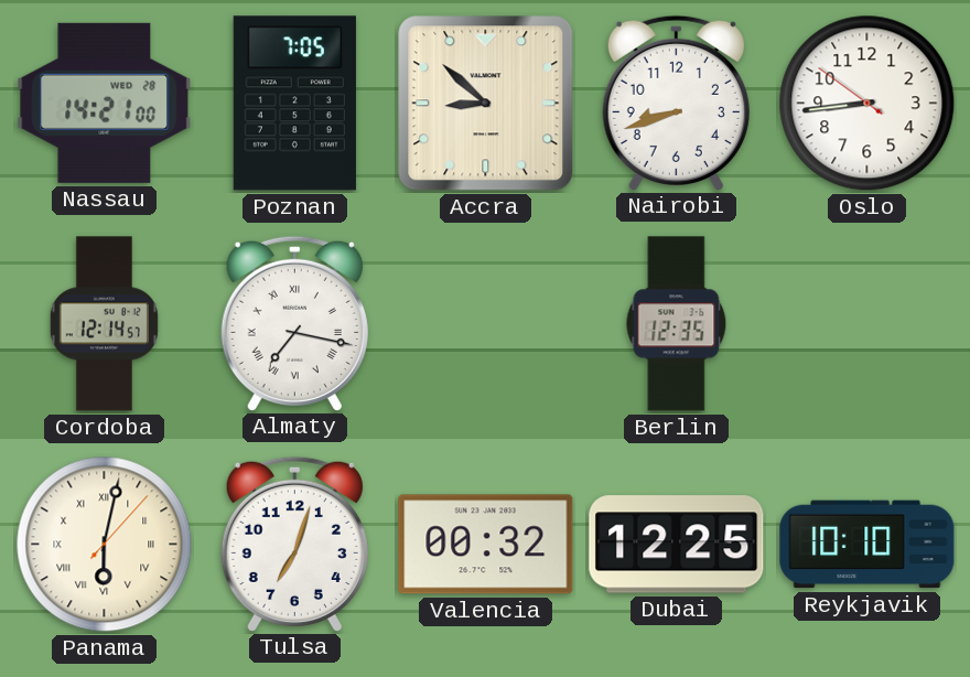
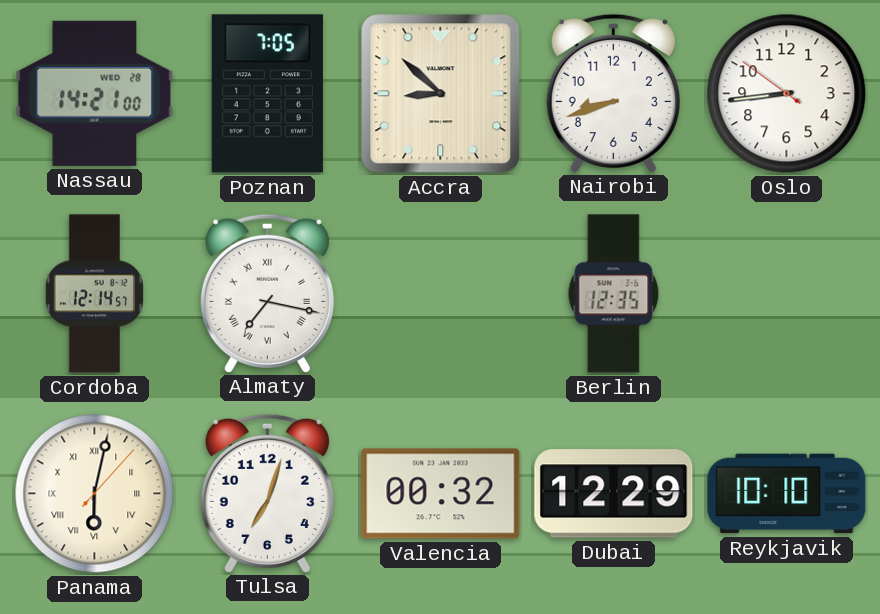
Dubai: 12:25 -> 12:29 (614, 494)
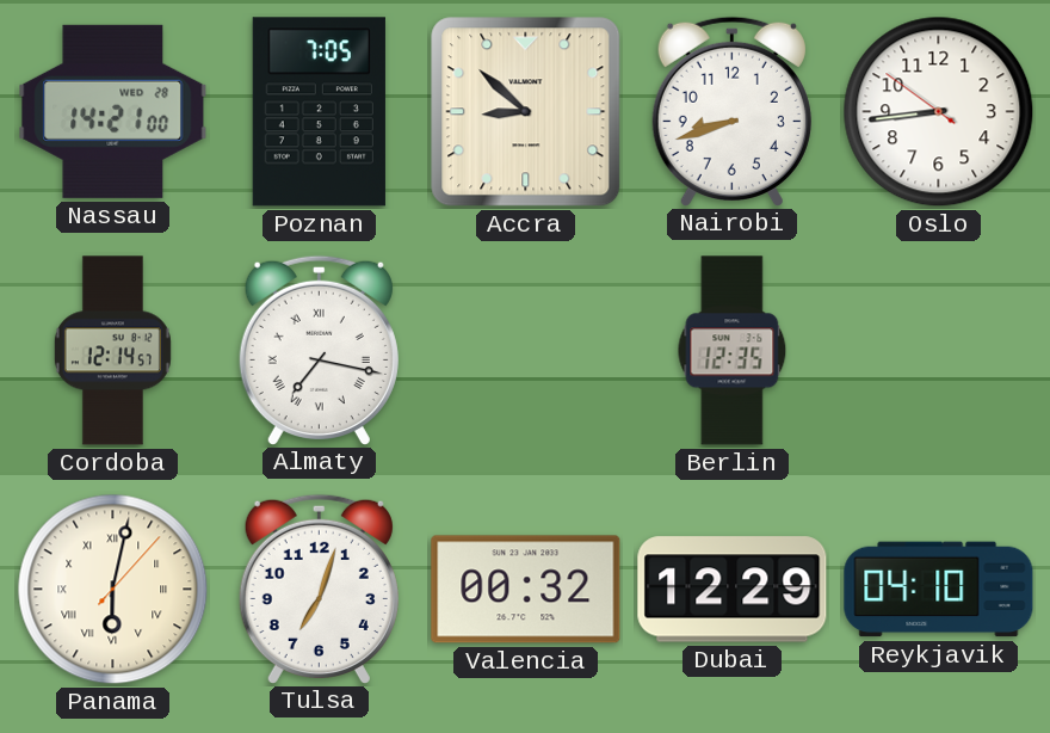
Reykjavik: 10:10 -> 04:10 (939, 590)
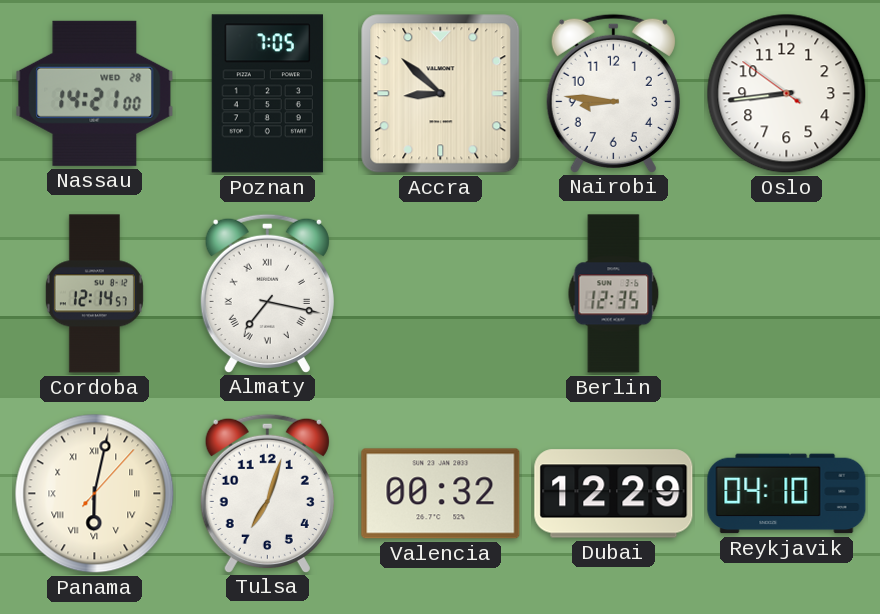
Nairobi: 8:42 -> 8:46 (613, 93)
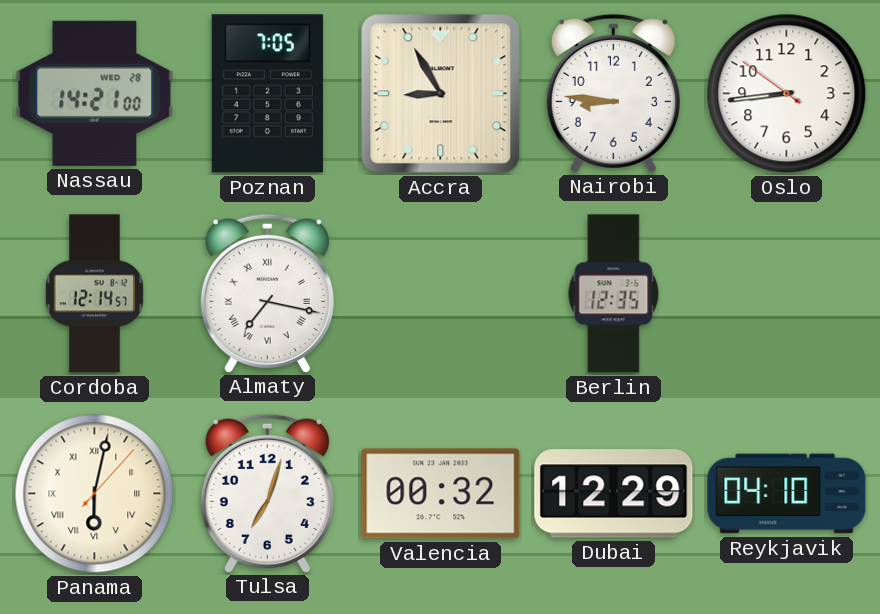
Accra: 8:52 -> 8:55 (441, 94)
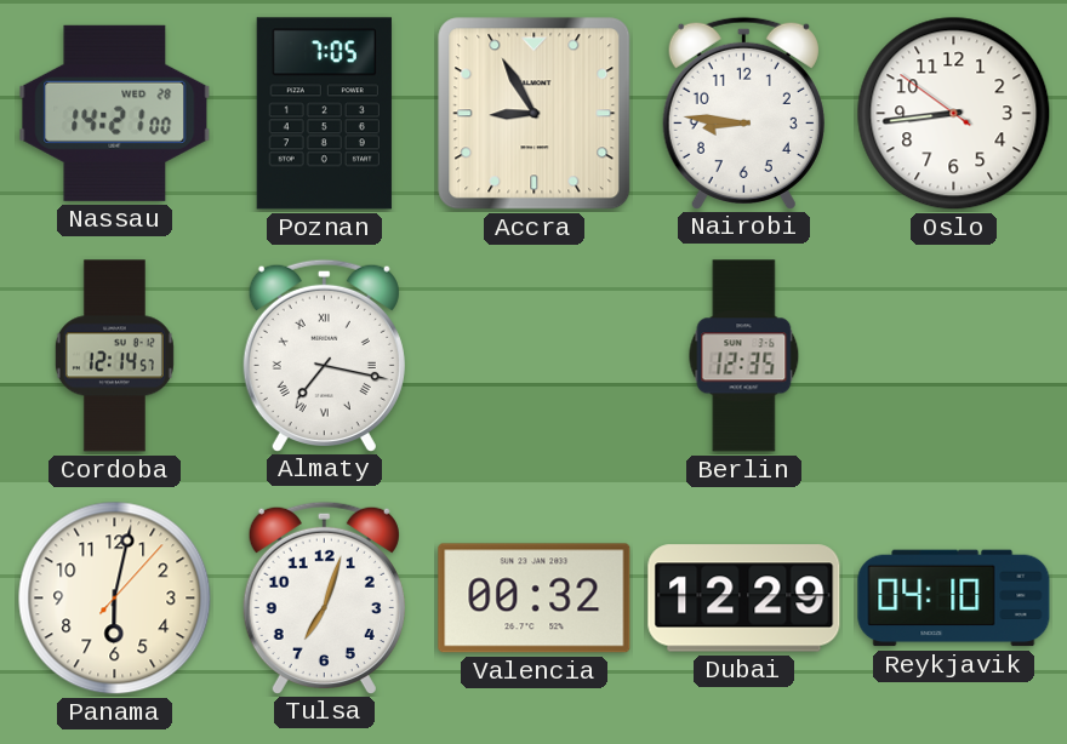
Panama numerals: Roman -> Arabic (115, 599)
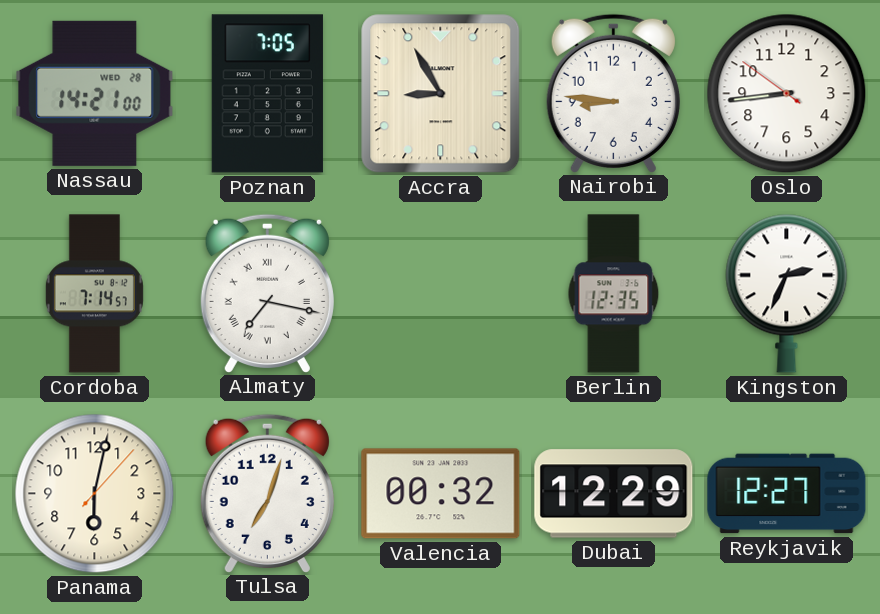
Cordoba: 12:14 -> 7:14 (94, 294)
Kingston: none -> 2:34 (787, 293)
Reykjavik: 04:10 -> 12:27 (787, 494)
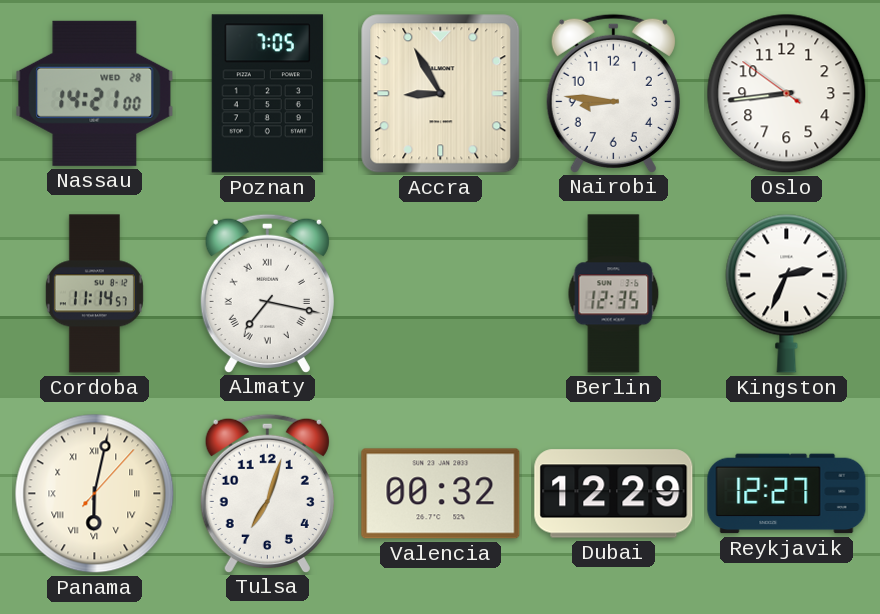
Cordoba: 7:14 -> 11:14 (94, 294)
Panama numerals: Arabic -> Roman (95, 494)
